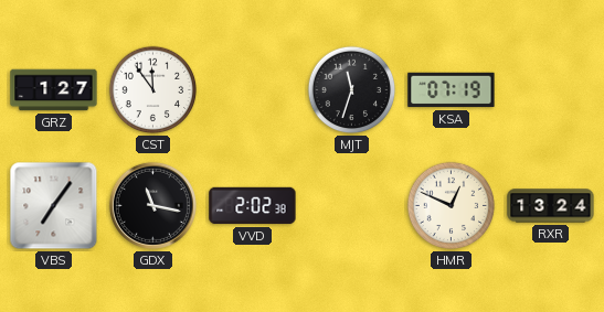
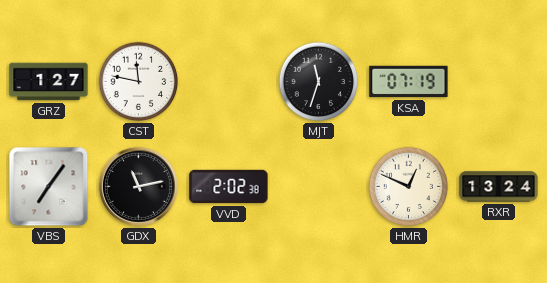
CST: 11:54 -> 11:47 (139, 82)
GDX: 11:17 -> 11:13 (138, 186)
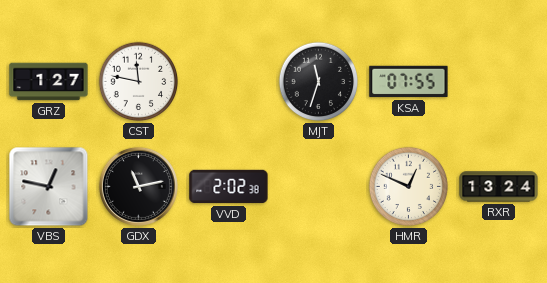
KSA: 07:19 -> 07:55 (409, 82)
VBS: 7:06 -> 12:47 (49, 187)
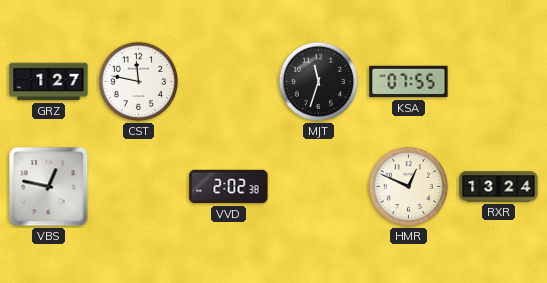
GDX: 11:13 -> none (138, 186)
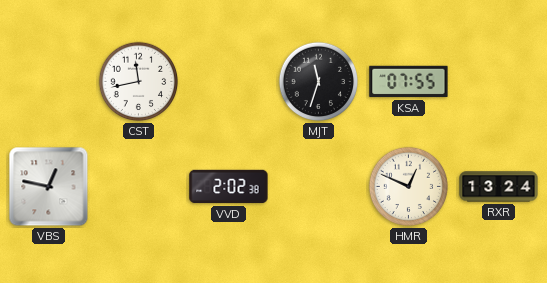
GRZ: 1:27 -> none (49, 82)
CST: 11:47 -> 11:43 (139, 82)
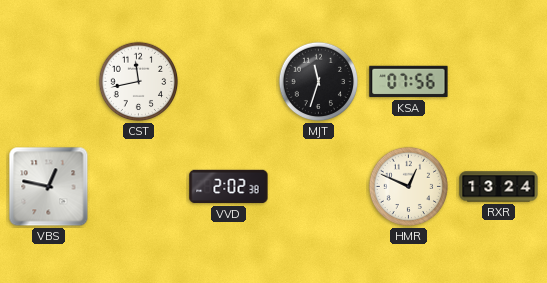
KSA: 07:55 -> 07:56 (409, 82)
